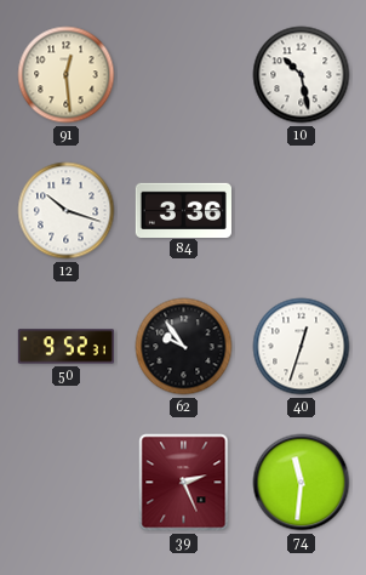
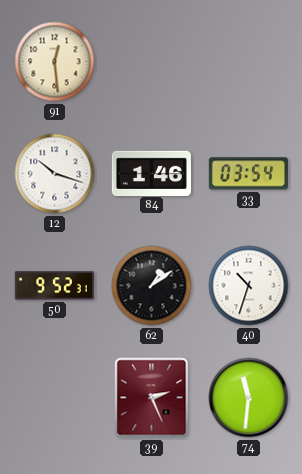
10: 10:28 -> none (302, 75)
84: 3:36 -> 1:46 (151, 173)
33: none -> 03:54 (248, 174)
62: 9:54 -> 1:09 (152, 286)
40: 12:33 -> 10:33 (249, 286)
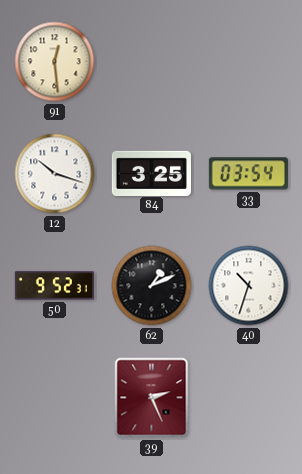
84: 1:46 -> 3:25 (151, 173)
62: 1:09 -> 1:11 (152, 286)
74: 11:31 -> none (249, 398)
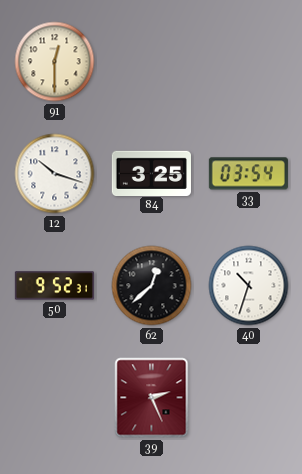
91: 12:29 -> 12:30 (55, 62)
62: 1:11 -> 12:38 (152, 286)
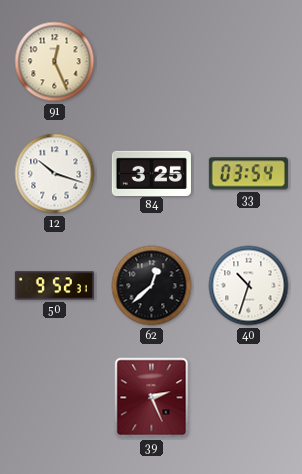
91: 12:30 -> 12:26 (55, 62)
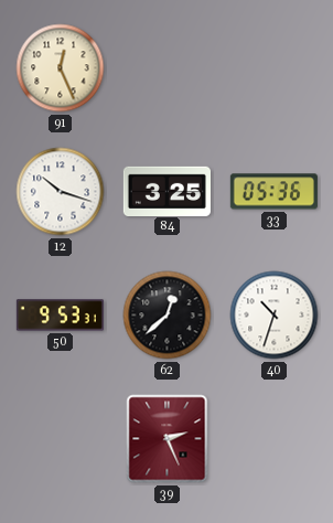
33: 03:54 -> 05:36 (273, 192)
50: 9:52 -> 9:53 (60, 316)
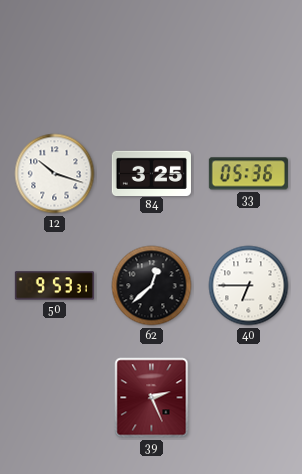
91: 12:26 -> none (61, 68)
40: 10:33 -> 6:45 (249, 286)
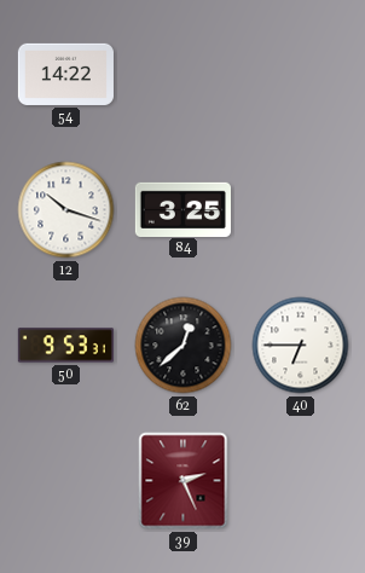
54: none -> 14:22 (65, 74)
33: 05:36 -> none (248, 174)
